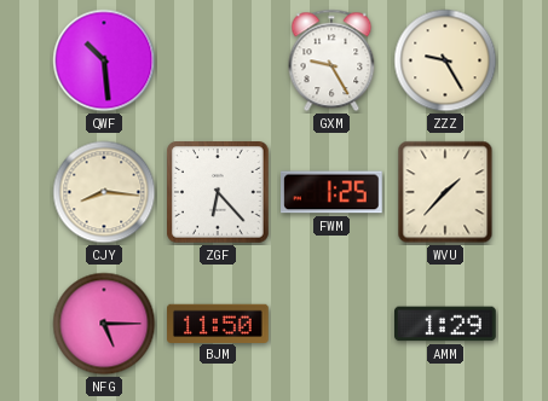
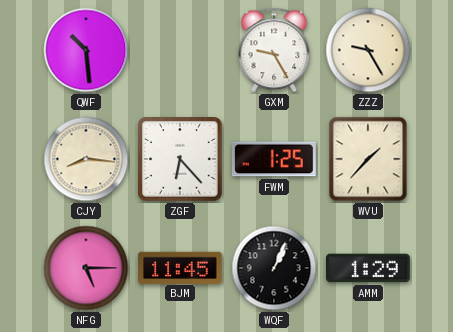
BJM: 11:50 -> 11:45 (181, 267)
WQF: none -> 1:04 (274, 268)
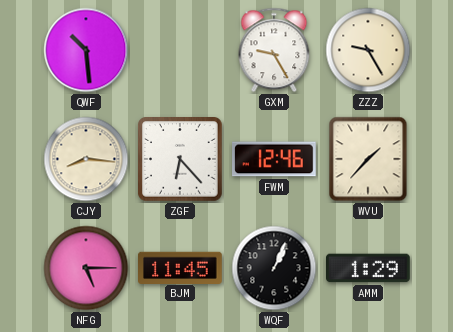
FWM: 1:25 -> 12:46 (275, 159)
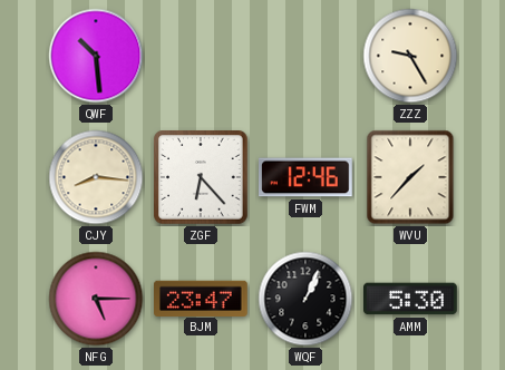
GXM: 9:25 -> none (274, 50)
BJM: 11:45 -> 23:47 (202, 298)
AMM: 1:29 -> 5:30 (411, 299)
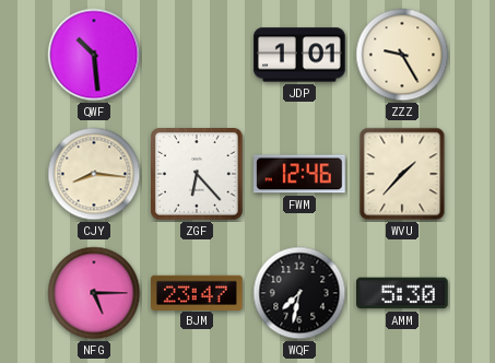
JDP: none -> 1:01 (300, 55)
WQF: 1:04 -> 7:32 (299, 293)
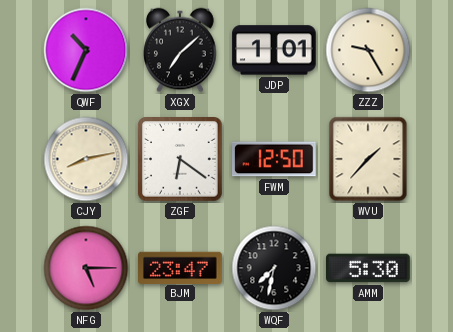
QWF: 10:29 -> 10:34 (86, 50)
XGX: none -> 7:08 (181, 50)
CJY: 8:16 -> 8:13 (86, 159)
ZGF: 6:23 -> 6:21 (181, 160)
FWM: 12:46 -> 12:50 (275, 159)
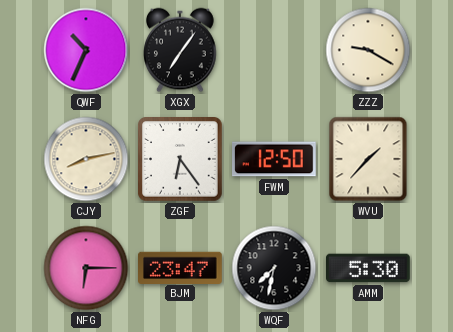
XGX: 7:08 -> 7:06 (181, 50)
JDP: 1:01 -> none (275, 50)
ZZZ: 9:25 -> 9:20 (368, 50)
ZGF: 6:21 -> 6:24 (181, 160)
NFG: 5:15 -> 6:15 (86, 268)
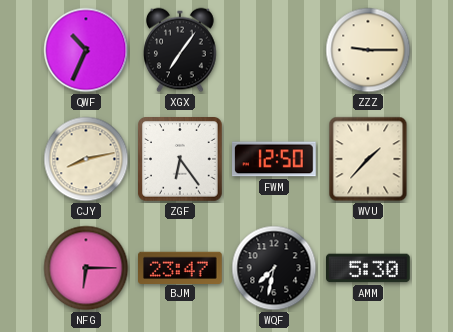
ZZZ: 9:20 -> 9:15 (368, 50)
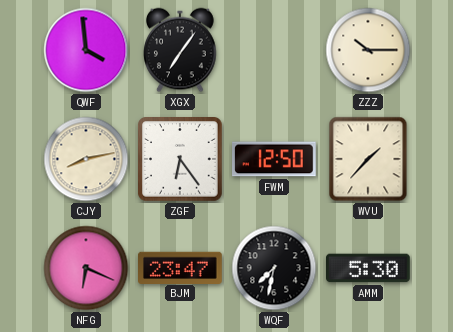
QWF: 10:34 -> 3:59 (86, 50)
ZZZ: 9:15 -> 10:15 (368, 50)
NFG: 6:15 -> 6:19 (86, 268)
